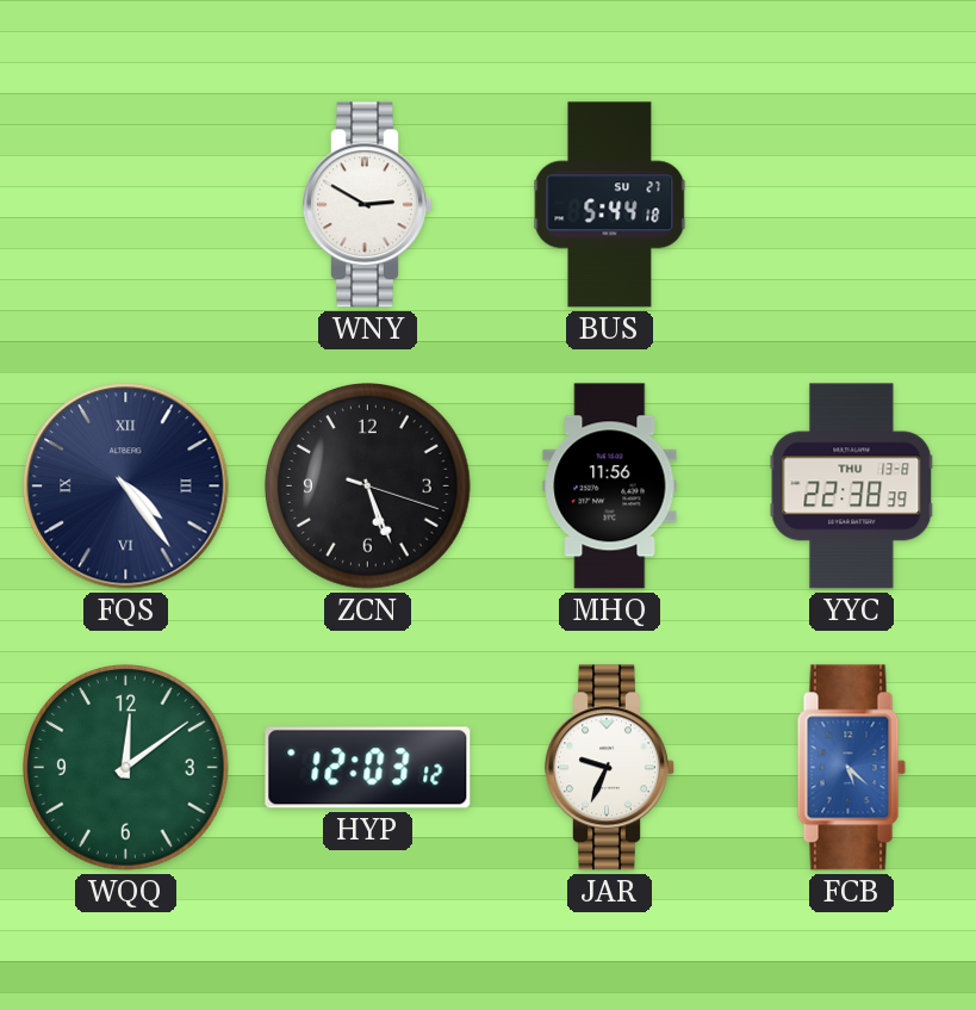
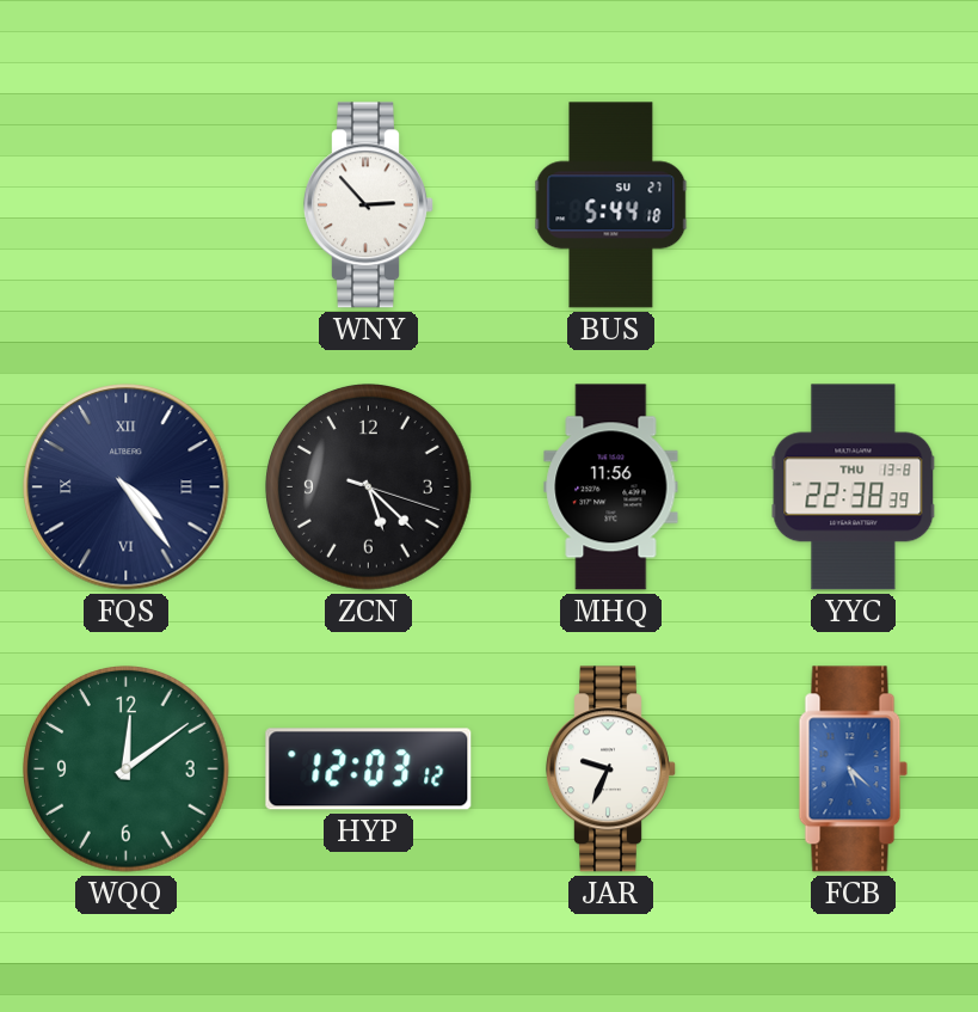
WNY: 2:50 -> 2:53 (369, 206)
ZCN: 5:26 -> 5:22 (369, 487)
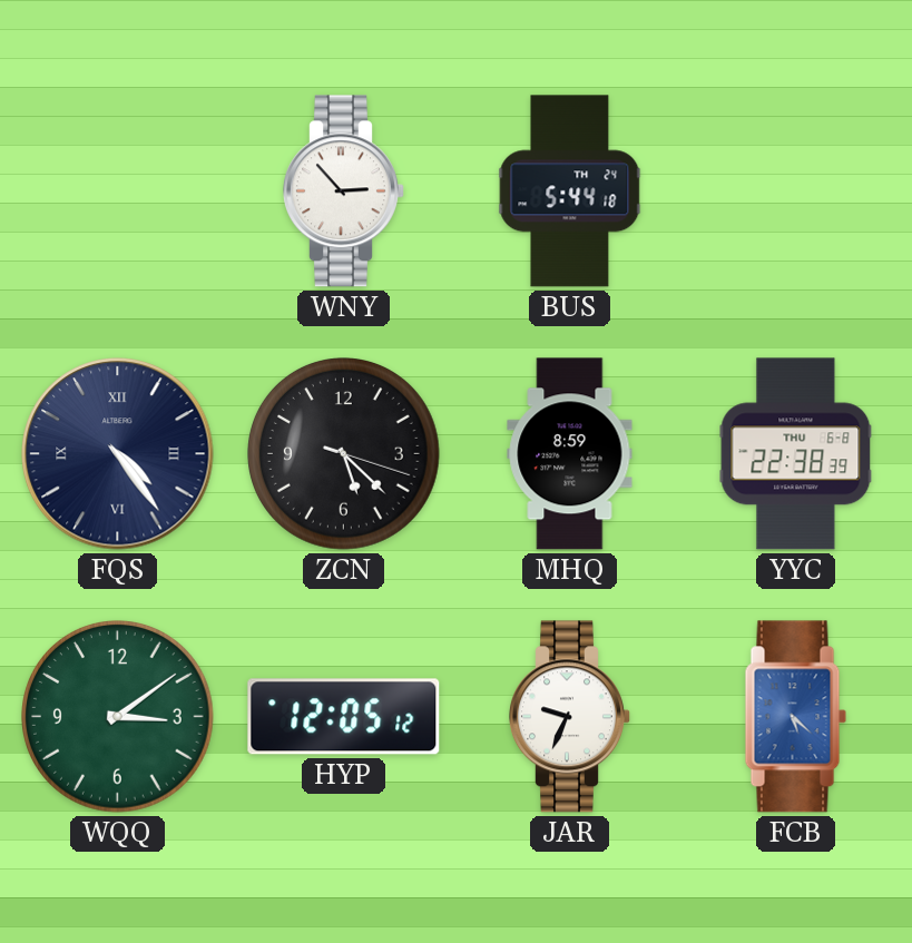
BUS date: SU 27 -> TH 24 (570, 191)
MHQ: 11:56 -> 8:59 (570, 454)
YYC date: THU 13-8 -> THU 6-8 (796, 454)
WQQ: 12:09 -> 3:09 (118, 717)
HYP: 12:03 -> 12:05 (344, 717)
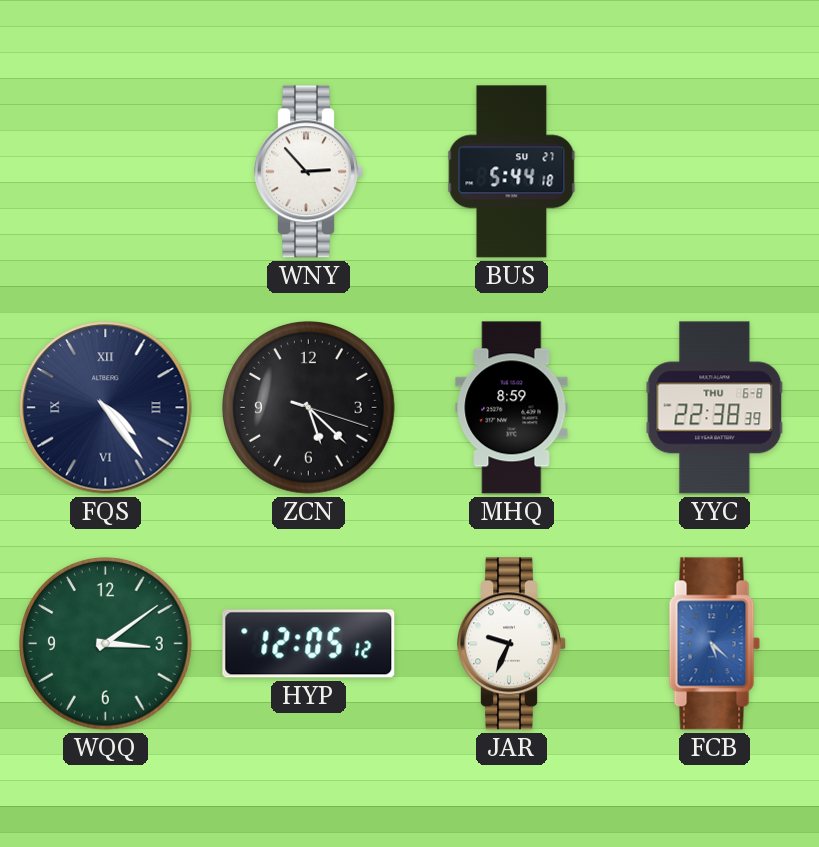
BUS date: TH 24 -> SU 27 (512, 172)
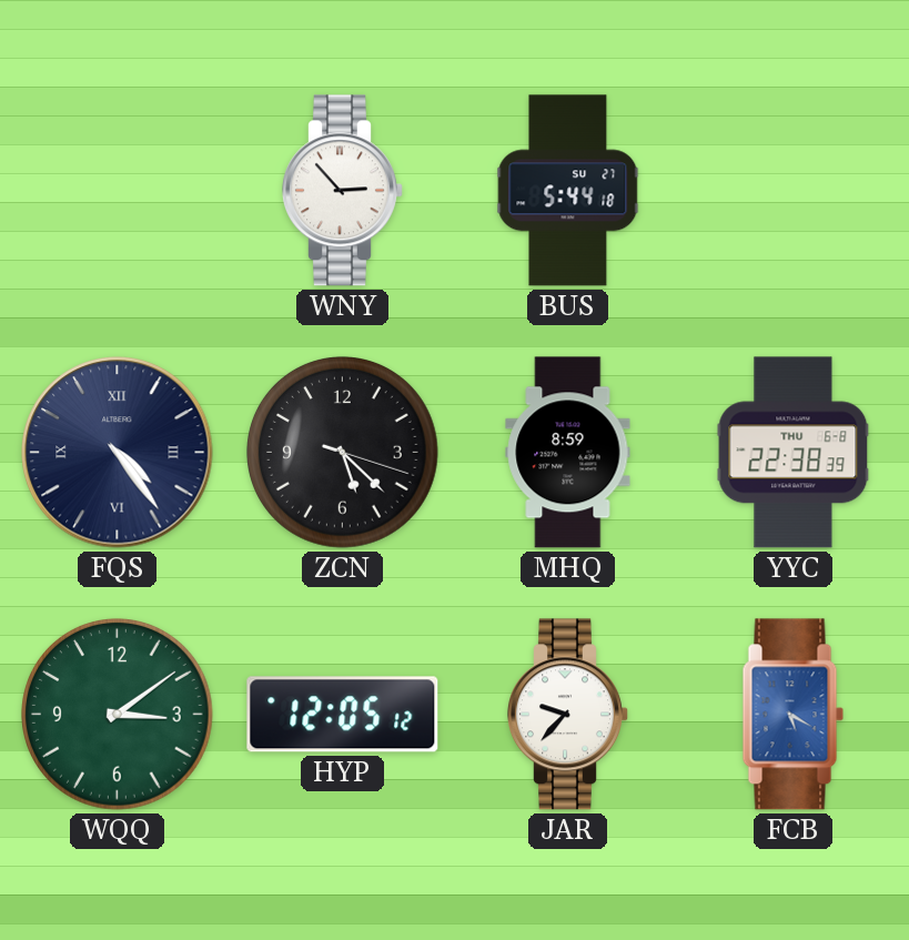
JAR: 9:34 -> 9:37 (568, 715)
FCB: 5:22 -> 5:20 (794, 715)
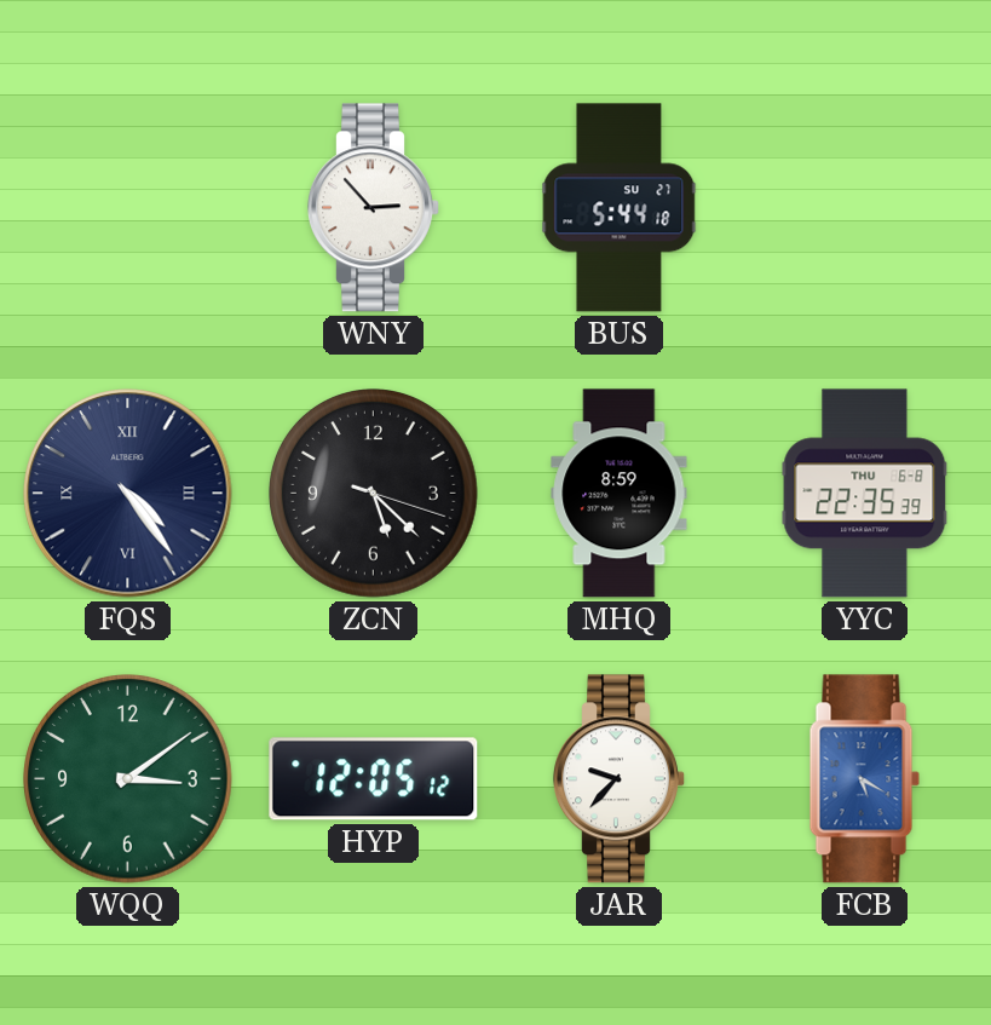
YYC: 22:38 -> 22:35 (865, 494)
